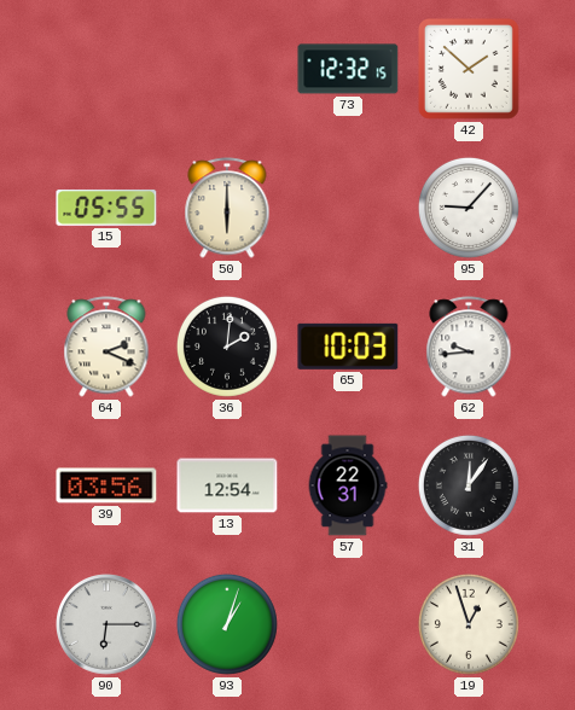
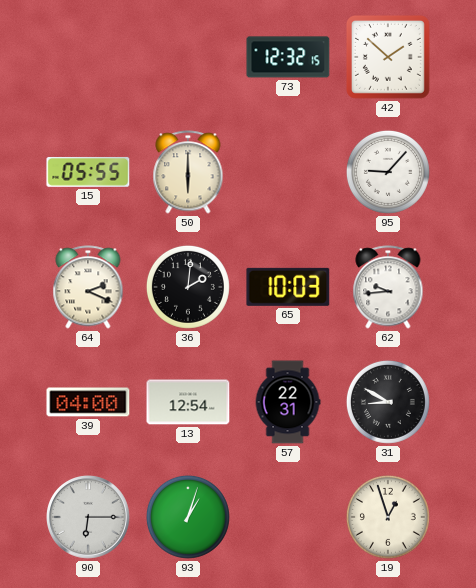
39: 03:56 -> 04:00 (88, 402)
31: 12:06 -> 8:50 (388, 402)
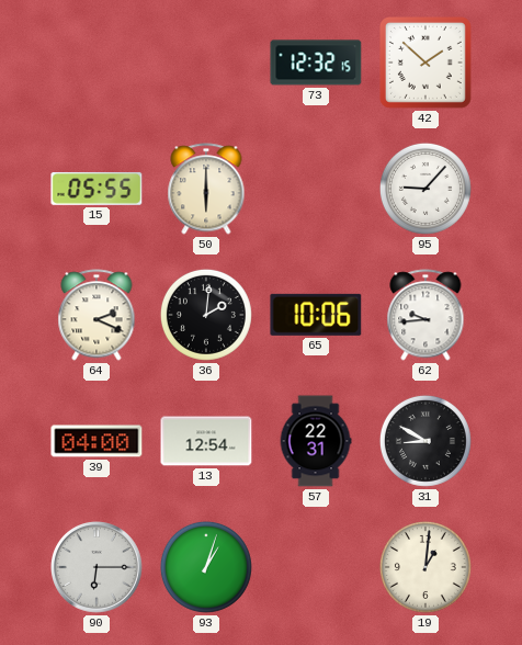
65: 10:03 -> 10:06 (316, 315)
19: 12:57 -> 1:01 (425, 567)
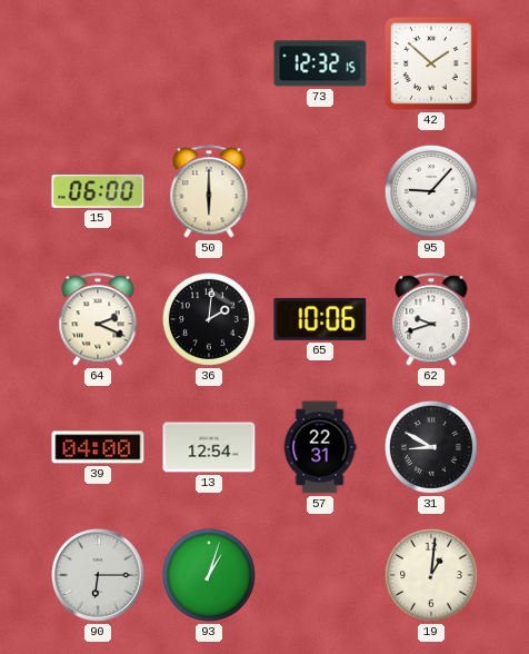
15: 05:55 -> 06:00 (98, 191)
62: 9:44 -> 9:42 (431, 319)
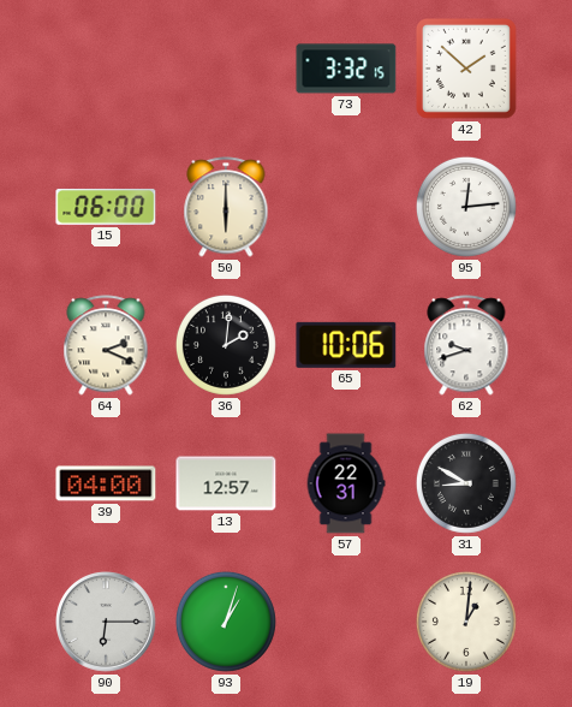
73: 12:32 -> 3:32 (346, 69)
95: 9:07 -> 12:14 (466, 207)
13: 12:54 -> 12:57 (226, 483)
